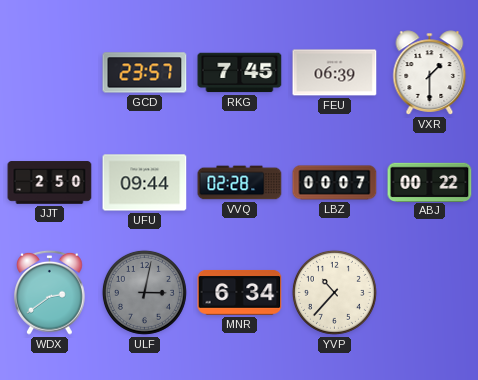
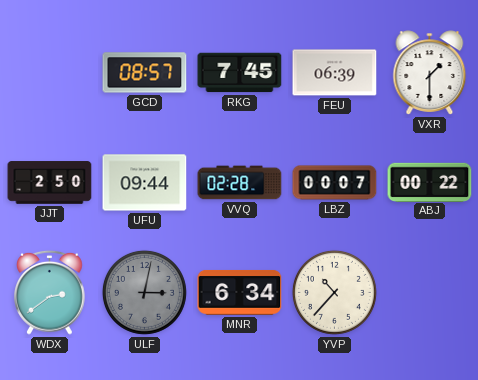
GCD: 23:57 -> 08:57 (145, 73)
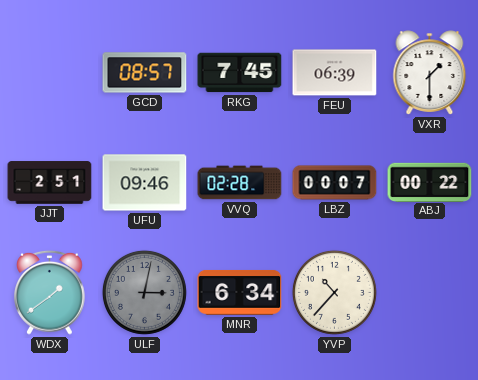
JJT: 2:50 -> 2:51 (50, 183)
UFU: 09:44 -> 09:46 (145, 183)
WDX: 2:39 -> 1:39 (50, 292)
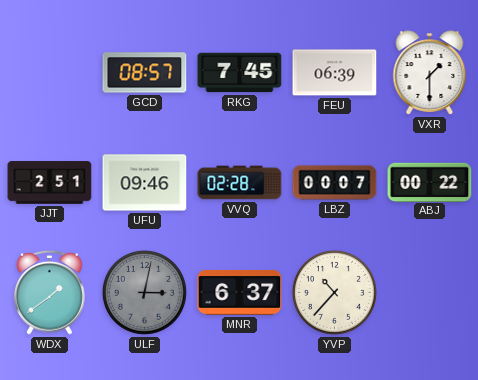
MNR: 6:34 -> 6:37 (240, 292)
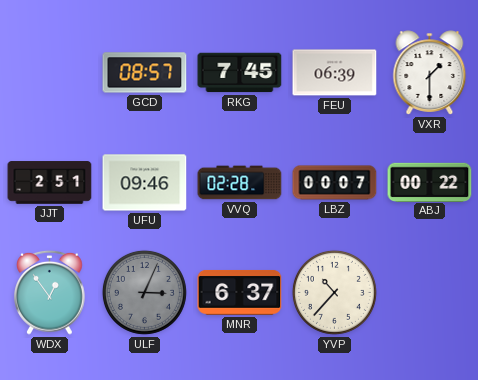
WDX: 1:39 -> 12:54 (50, 292)
ULF: 3:02 -> 3:04 (144, 292)
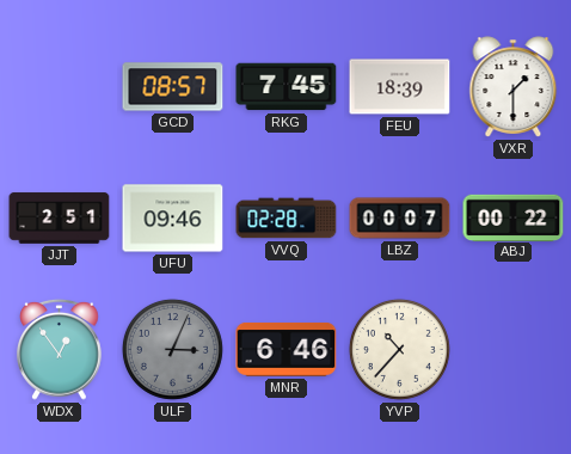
FEU: 06:39 -> 18:39 (400, 87)
MNR: 6:37 -> 6:46 (287, 349)
